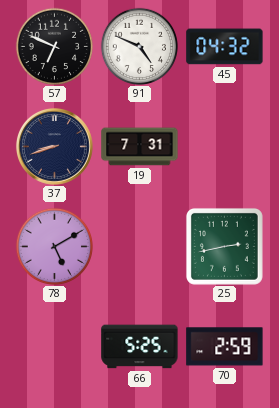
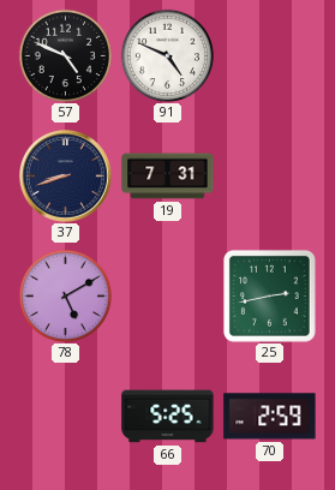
57: 6:49 -> 4:49 (65, 55)
45: 04:32 -> none (225, 47)
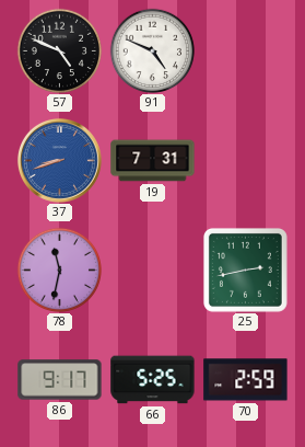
37 dial: navy -> blue (59, 160)
78: 5:10 -> 11:32 (59, 270)
86: none -> 9:17 (60, 380)
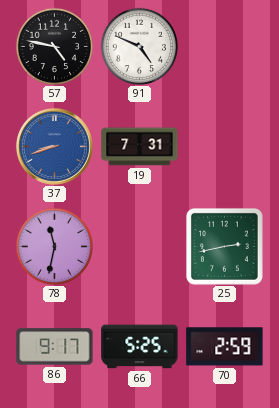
57: 4:49 -> 4:47 (54, 46)
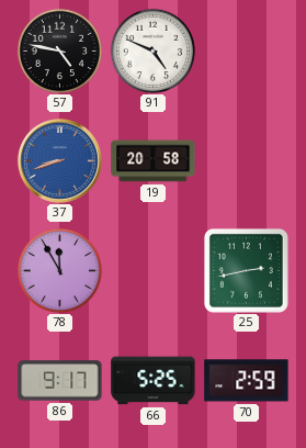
19: 7:31 -> 20:58 (154, 161)
78: 11:32 -> 11:55 (59, 270)
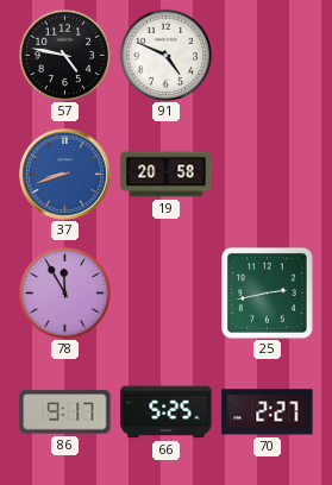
70: 2:59 -> 2:27 (268, 412)
